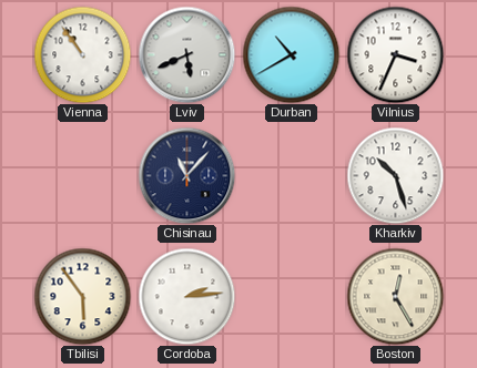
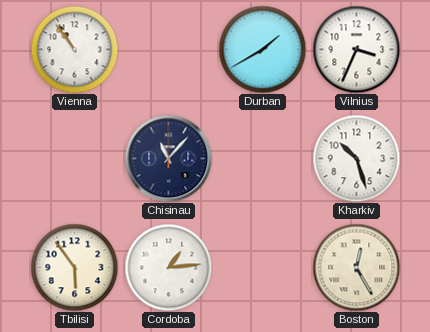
Lviv: 5:41 -> none (186, 54)
Durban: 10:40 -> 1:40 (262, 49)
Cordoba: 2:14 -> 1:14 (168, 267)
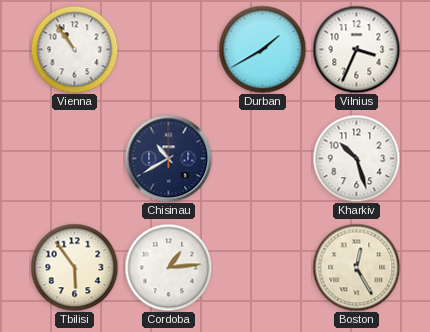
Chisinau: 11:07 -> 10:40 (168, 158)
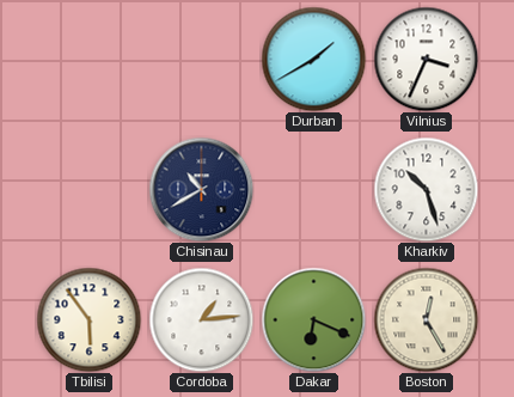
Vienna: 10:54 -> none (74, 49)
Dakar: none -> 6:19 (313, 319)
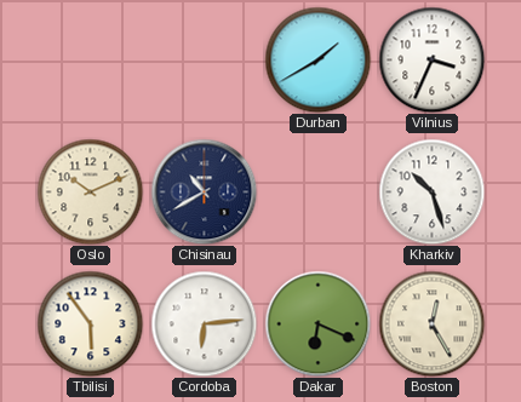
Oslo: none -> 10:11 (90, 191)
Cordoba: 1:14 -> 6:14 (204, 323)
